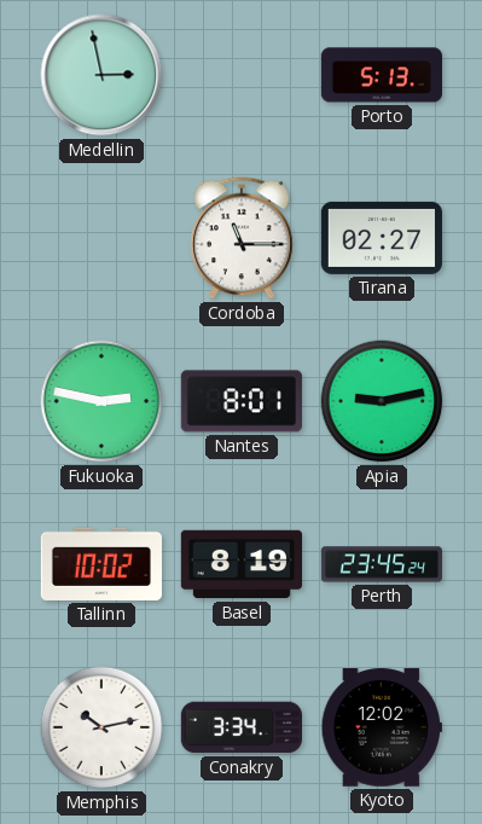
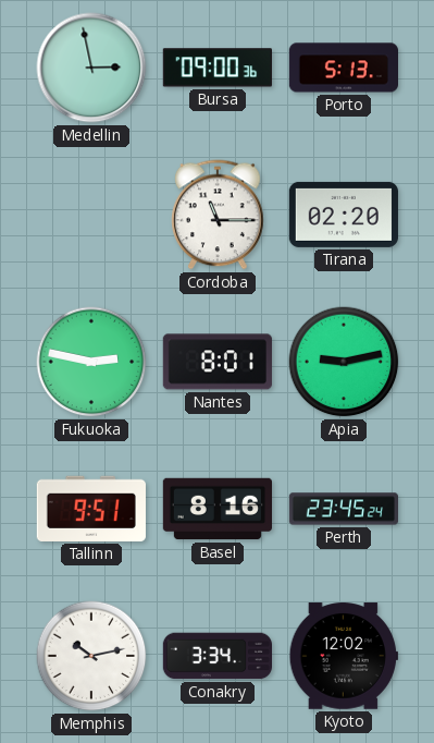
Bursa: none -> 09:00 (218, 68)
Tirana: 02:27 -> 02:20 (344, 215)
Tallinn: 10:02 -> 9:51 (91, 509)
Basel: 8:19 -> 8:16 (216, 509)
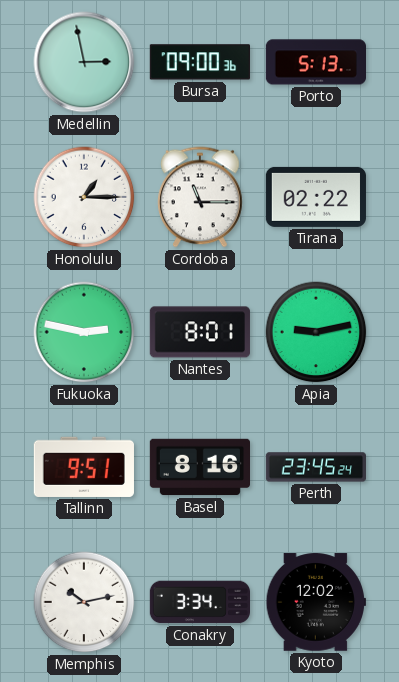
Honolulu: none -> 1:15 (84, 197)
Tirana: 02:20 -> 02:22 (316, 197)
